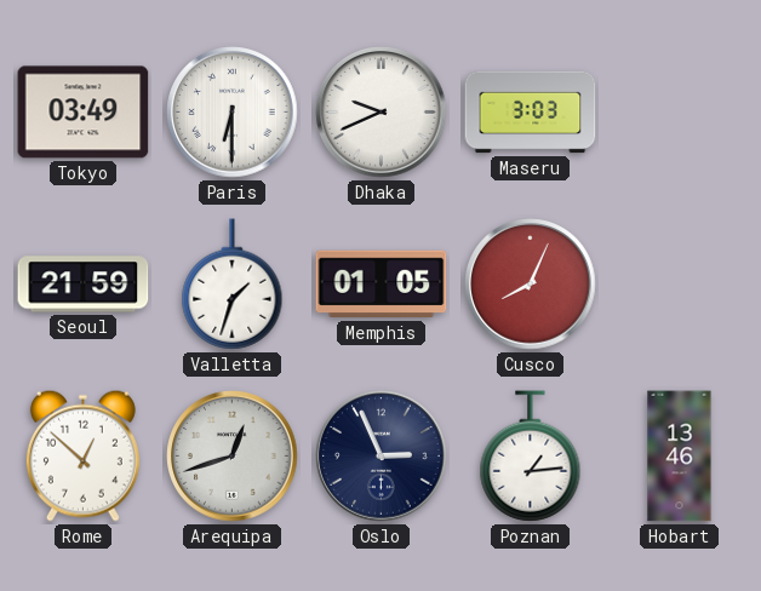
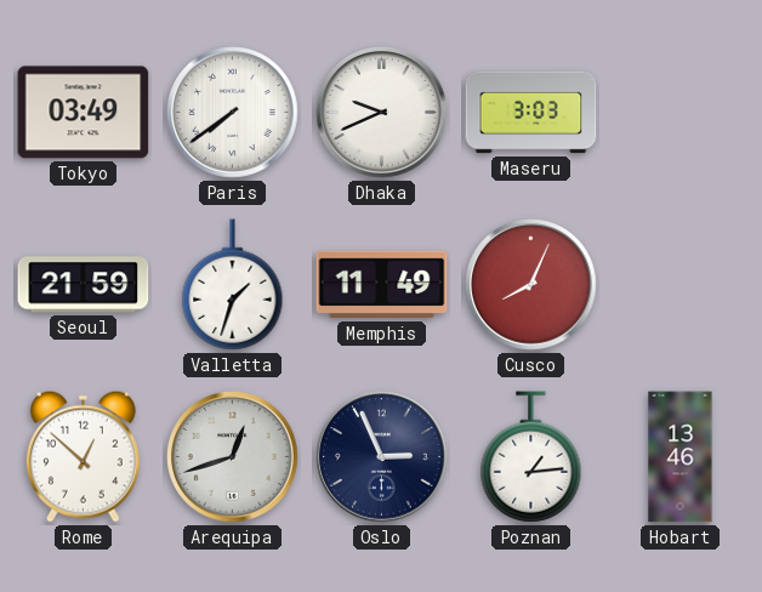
Paris: 6:30 -> 7:39 (233, 113)
Memphis: 01:05 -> 11:49 (382, 285)
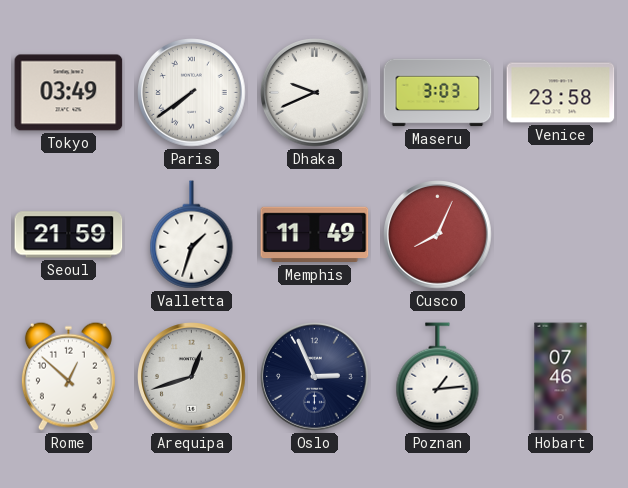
Venice: none -> 23:58 (561, 93)
Hobart: 13:46 -> 07:46 (561, 377)
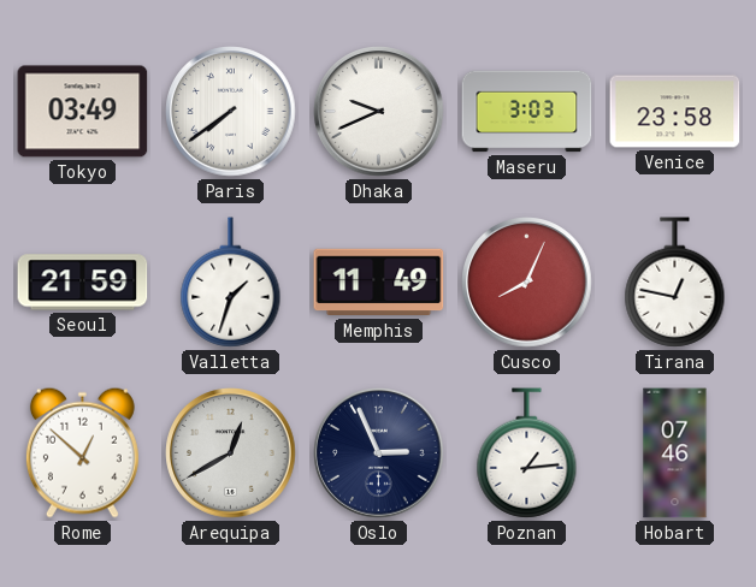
Tirana: none -> 12:47 (675, 283)
Arequipa: 12:42 -> 12:40 (231, 453)
